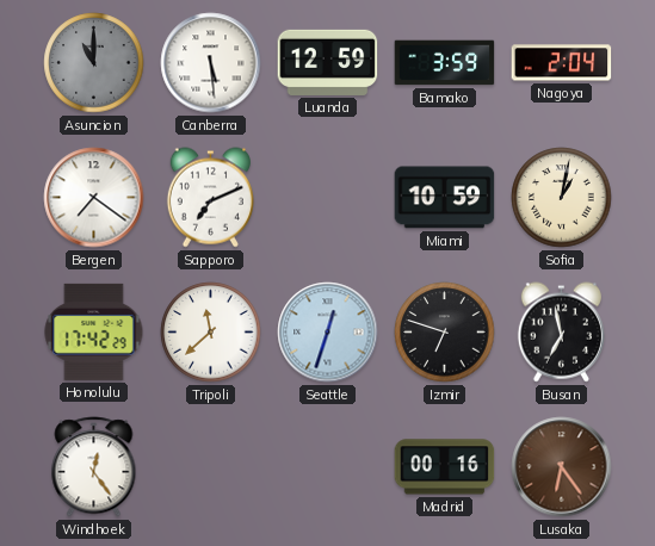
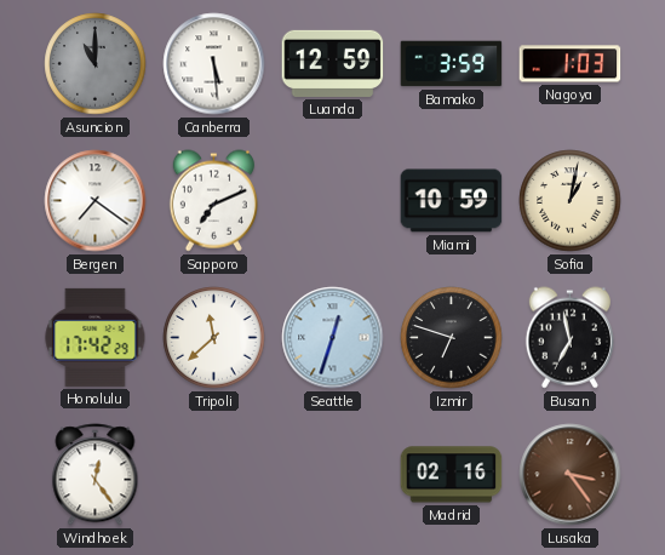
Nagoya: 2:04 -> 1:03 (571, 64)
Madrid: 00:16 -> 02:16 (452, 475)
Lusaka: 6:24 -> 3:24 (571, 475)
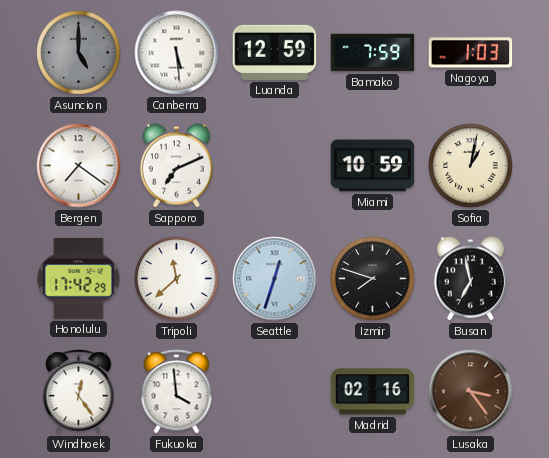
Asuncion: 11:00 -> 5:00 (79, 53)
Bamako: 3:59 -> 7:59 (373, 53)
Izmir: 6:48 -> 7:48 (373, 279)
Fukuoka: none -> 3:59 (177, 392)
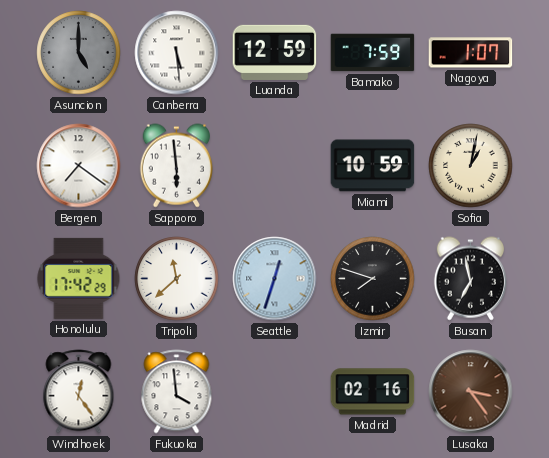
Nagoya: 1:03 -> 1:07 (471, 53)
Sapporo: 7:11 -> 5:59 (176, 166)
